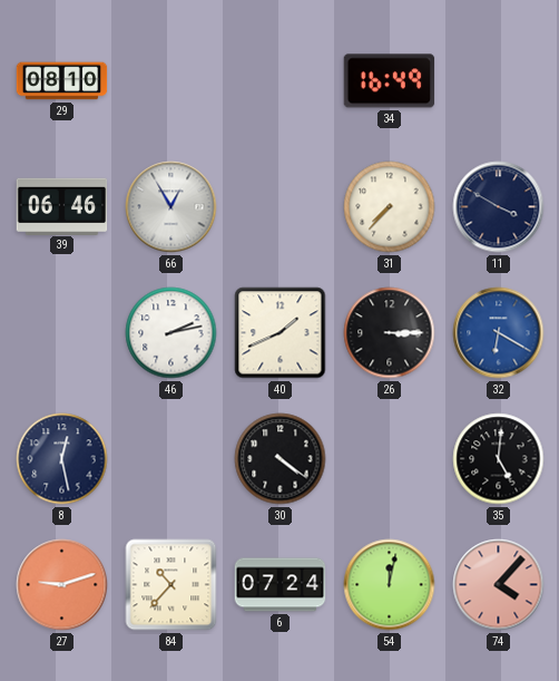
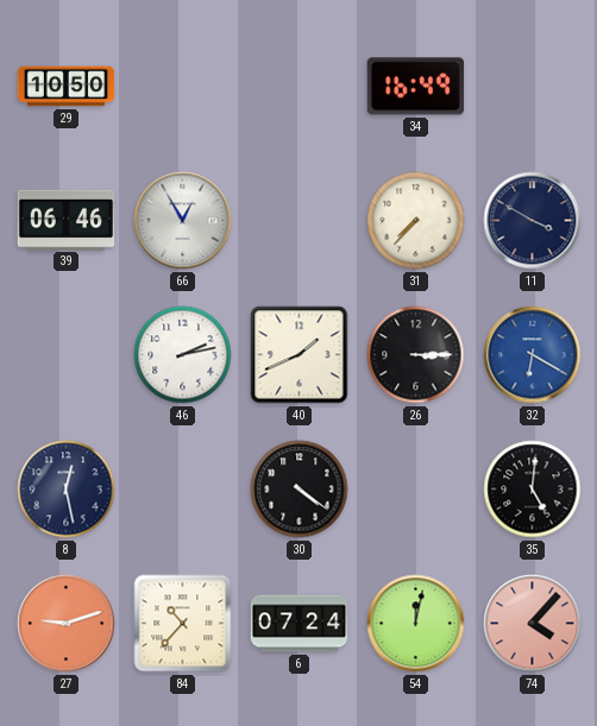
29: 08:10 -> 10:50 (67, 87)
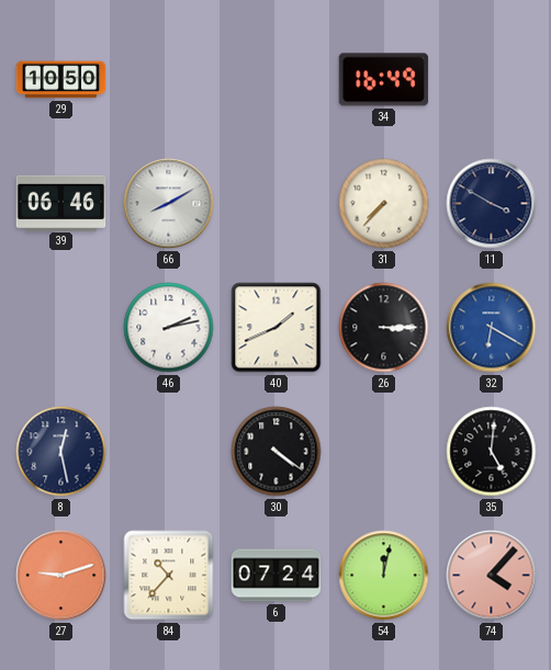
66: 12:55 -> 8:10 (169, 204)
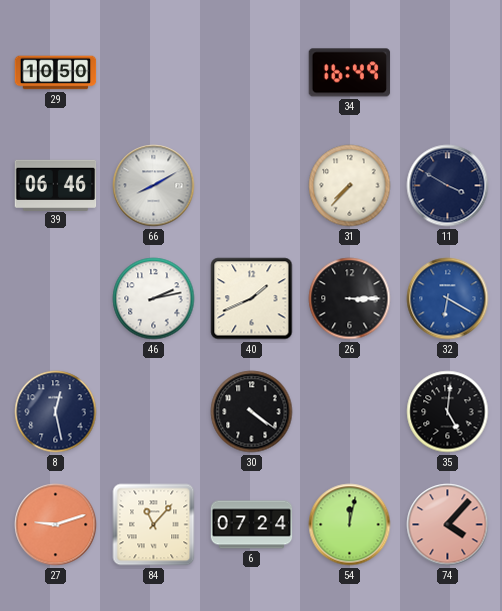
84: 10:37 -> 11:07 (154, 525)
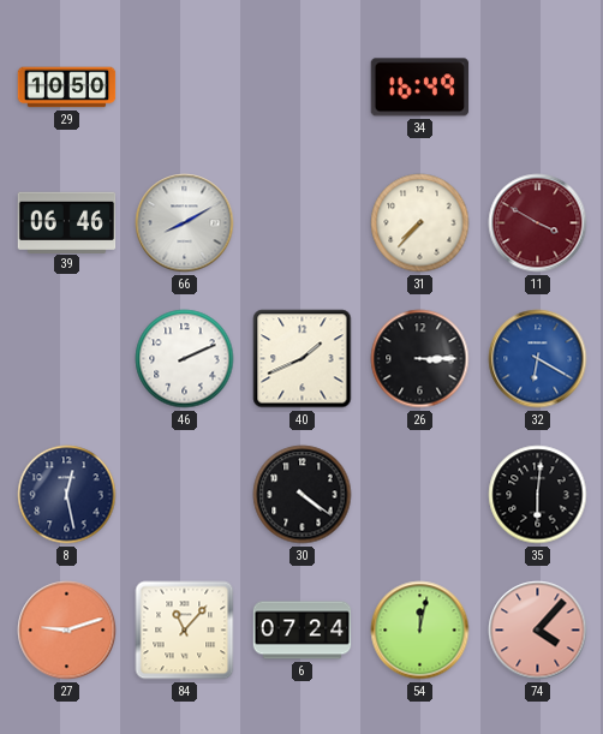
11 dial: navy -> burgundy (538, 223)
46: 2:13 -> 2:11 (185, 359)
35: 5:01 -> 6:01 (538, 495)
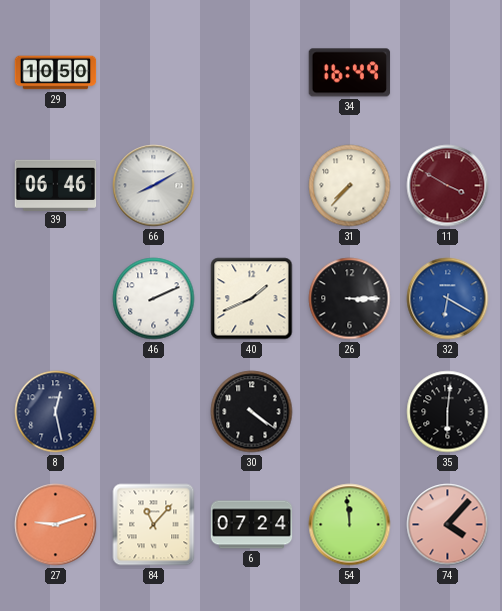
54: 12:02 -> 11:59 (350, 525)
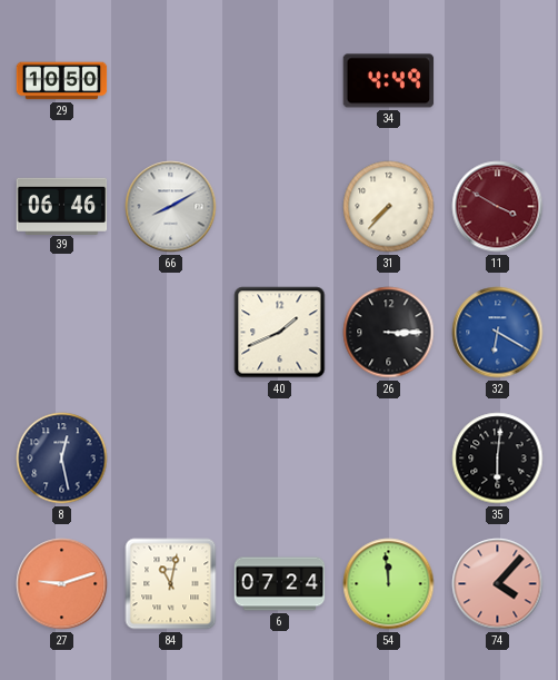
34: 16:49 -> 4:49 (389, 81)
46: 2:11 -> none (154, 299)
30: 4:21 -> none (252, 412)
84: 11:07 -> 11:02 (171, 584)
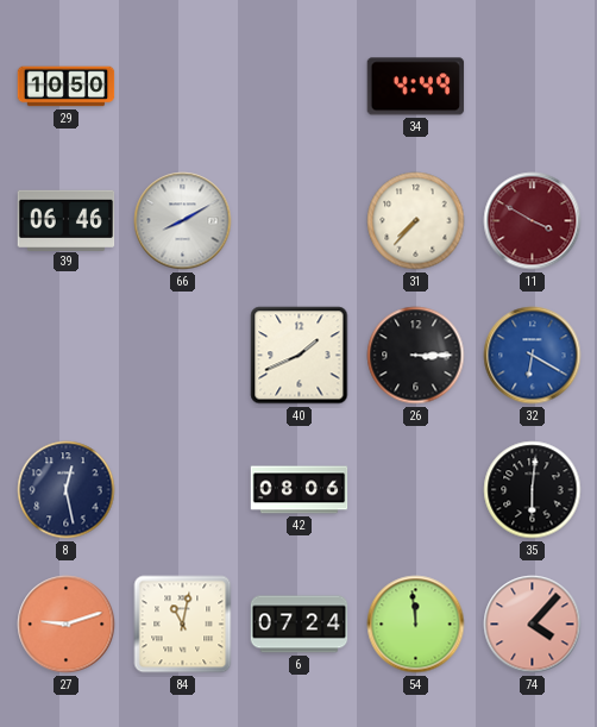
42: none -> 08:06 (300, 490)
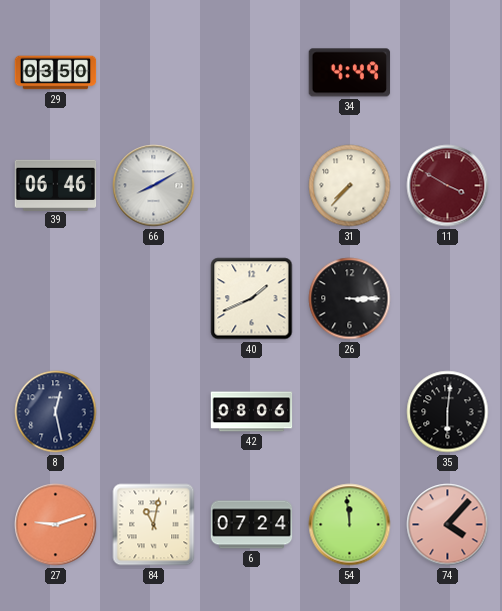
29: 10:50 -> 03:50 (56, 73)
32: 6:20 -> none (533, 356)
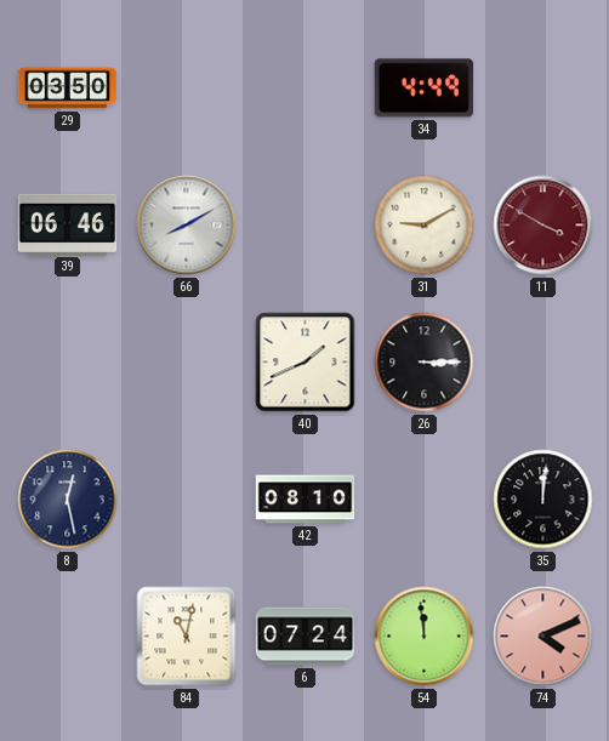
31: 7:37 -> 9:10 (425, 226)
42: 08:06 -> 08:10 (306, 500)
35: 6:01 -> 12:01 (543, 500)
27: 9:12 -> none (56, 525)
74: 4:07 -> 4:11 (543, 637)
